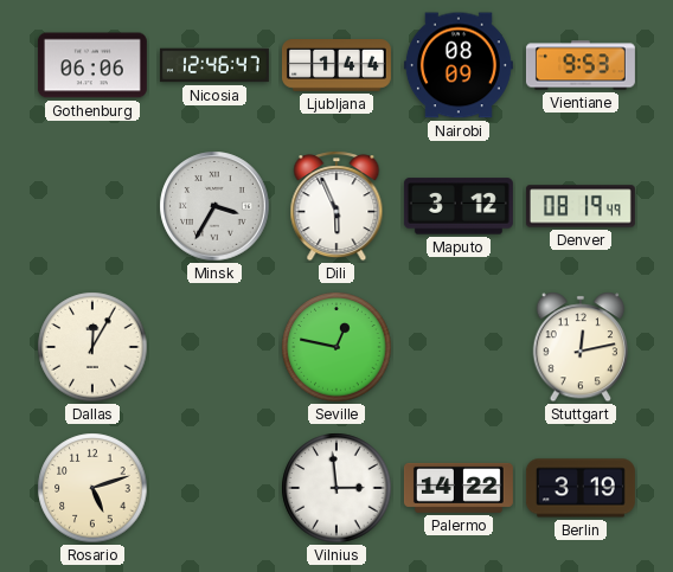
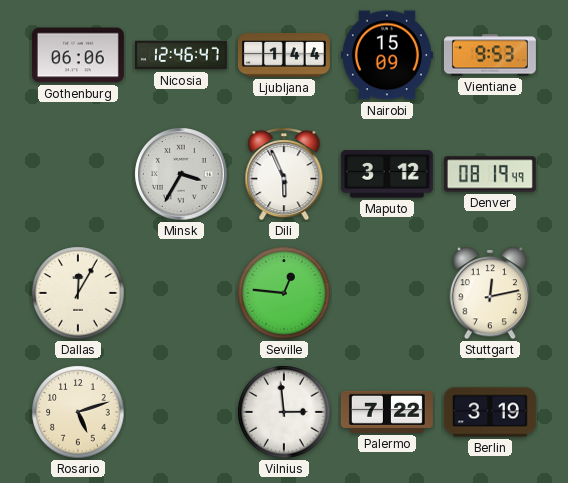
Nairobi: 08:09 -> 15:09 (387, 55)
Seville: 12:47 -> 12:46 (284, 293)
Palermo: 14:22 -> 7:22 (387, 412)
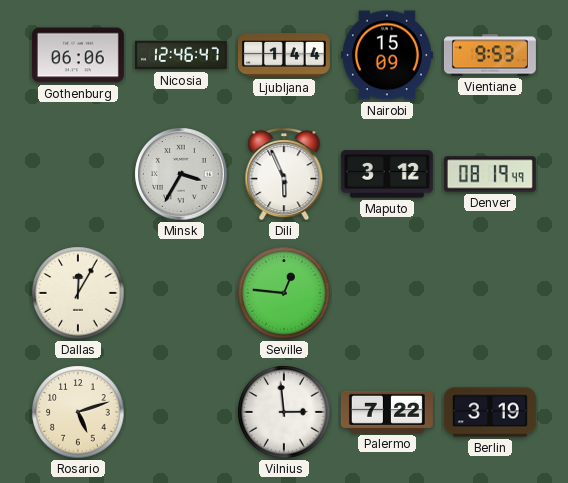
Stuttgart: 12:13 -> none (489, 293)
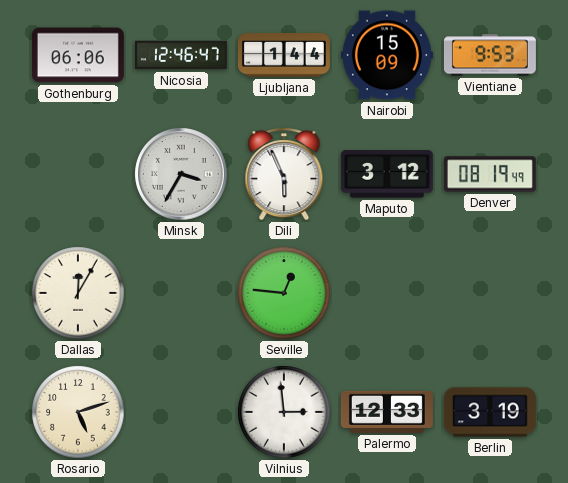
Palermo: 7:22 -> 12:33 (387, 412)
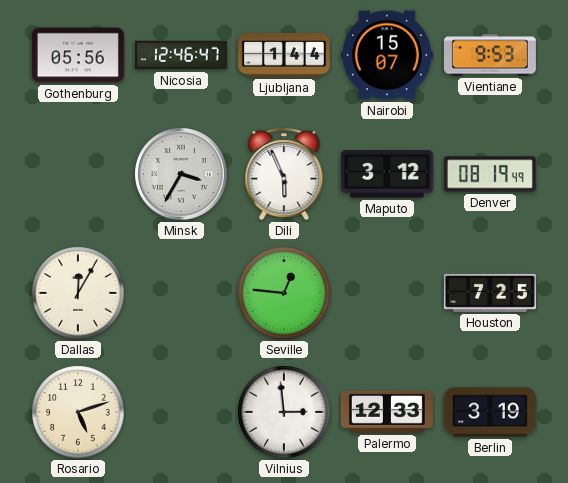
Gothenburg: 06:06 -> 05:56 (78, 55)
Nairobi: 15:09 -> 15:07 (387, 55)
Houston: none -> 7:25 (490, 293)
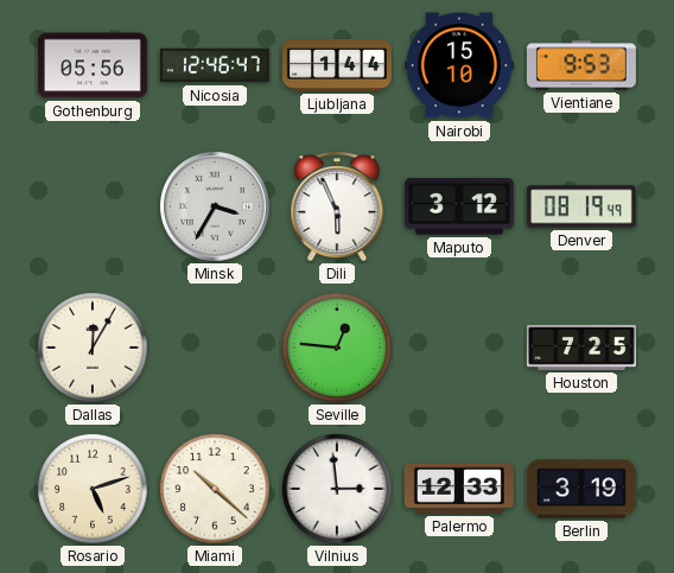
Nairobi: 15:07 -> 15:10 (459, 65)
Miami: none -> 10:22 (215, 489)
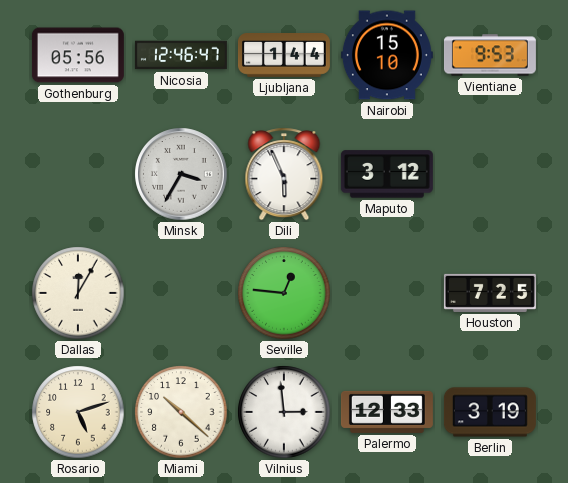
Denver: 08:19 -> none (581, 206)
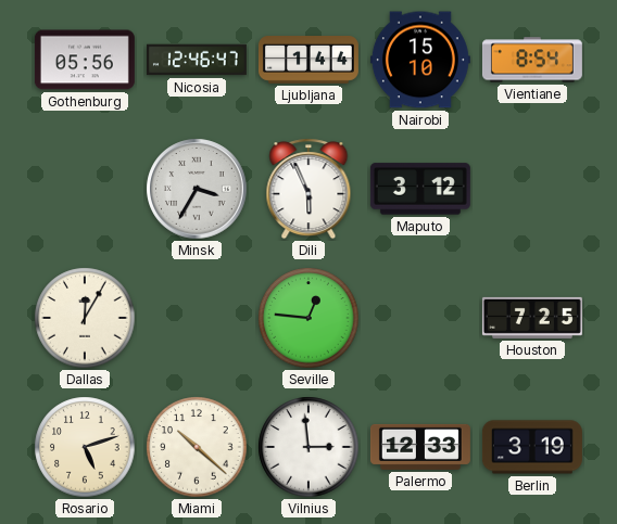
Vientiane: 9:53 -> 8:54 (532, 60)
